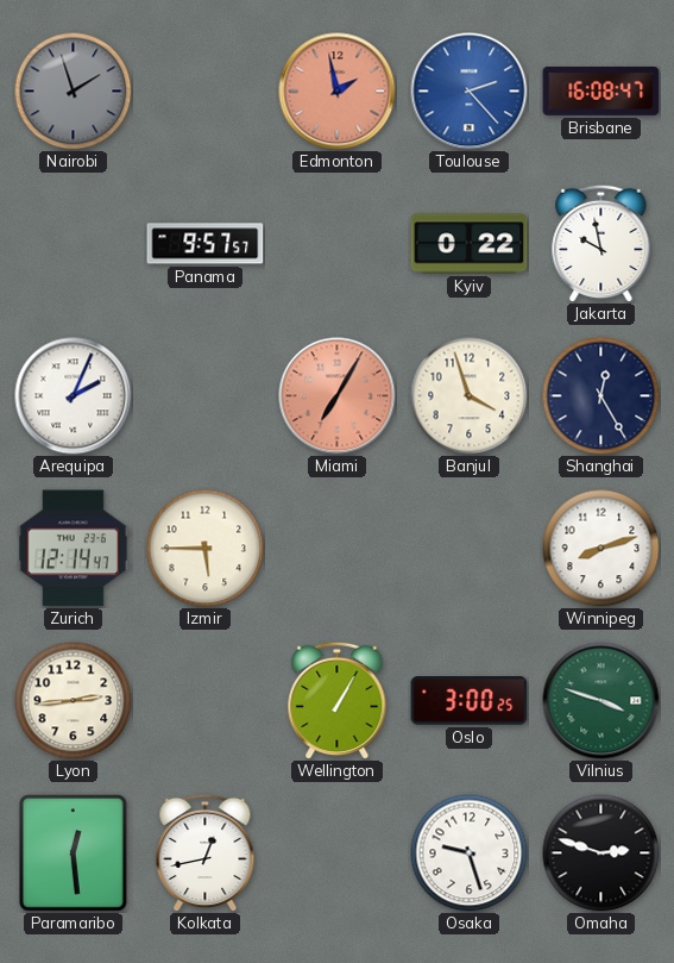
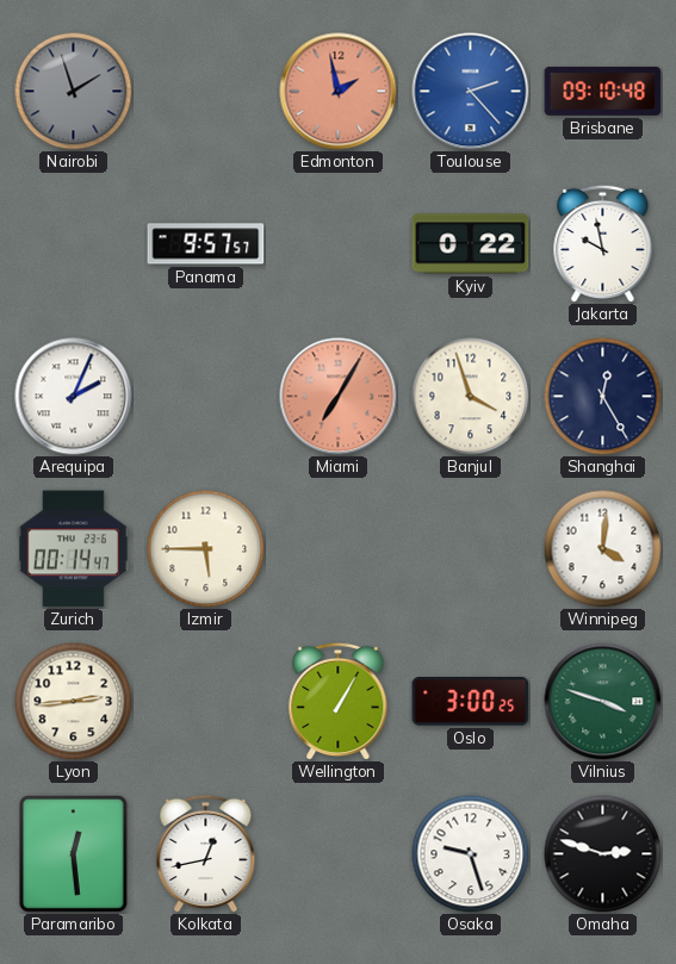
Brisbane: 16:08 -> 09:10 (603, 91)
Zurich: 12:14 -> 00:14 (73, 549)
Winnipeg: 8:12 -> 4:01 (603, 549)
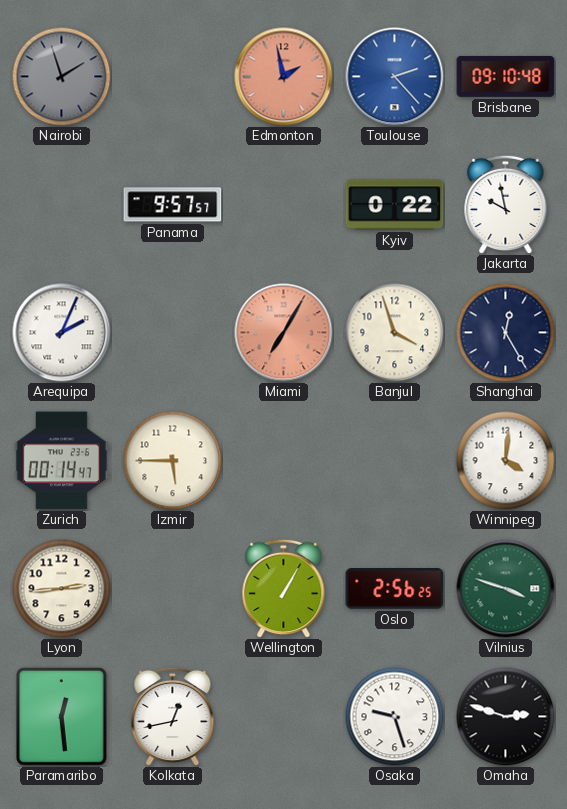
Oslo: 3:00 -> 2:56 (395, 589)
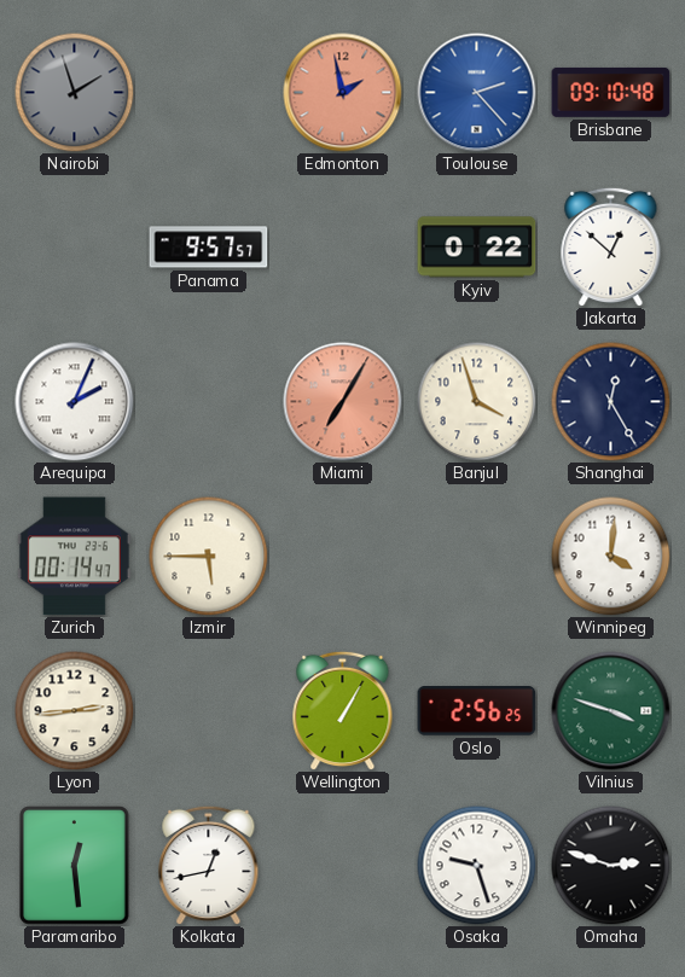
Jakarta: 9:58 -> 12:52 (611, 246)
